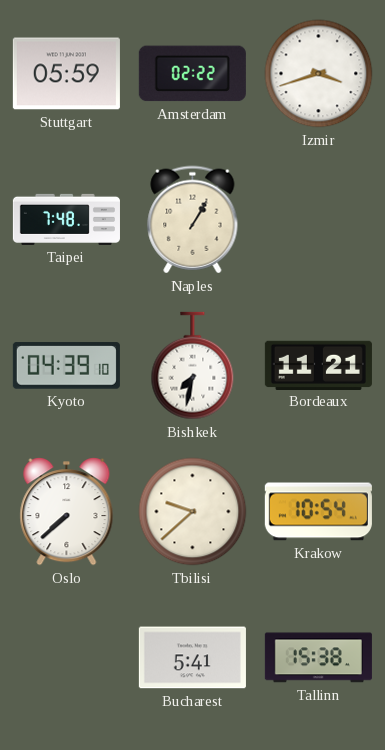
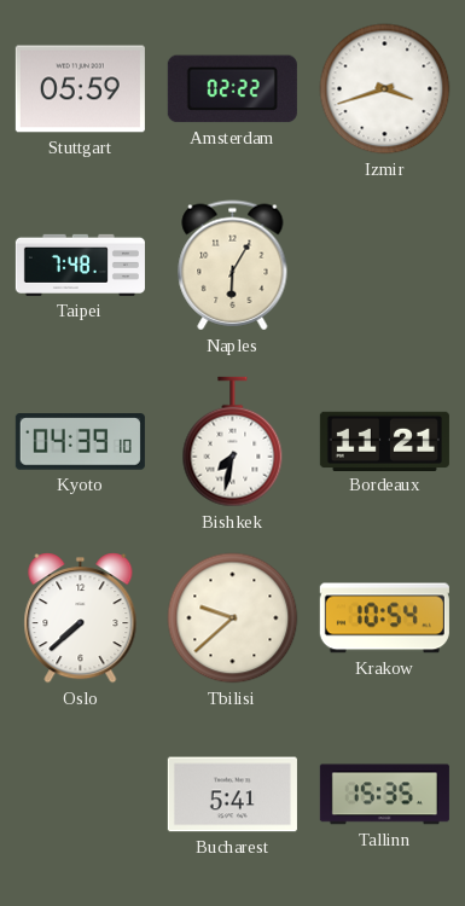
Naples: 1:05 -> 6:05 (233, 266)
Tallinn: 15:38 -> 15:35 (384, 795)
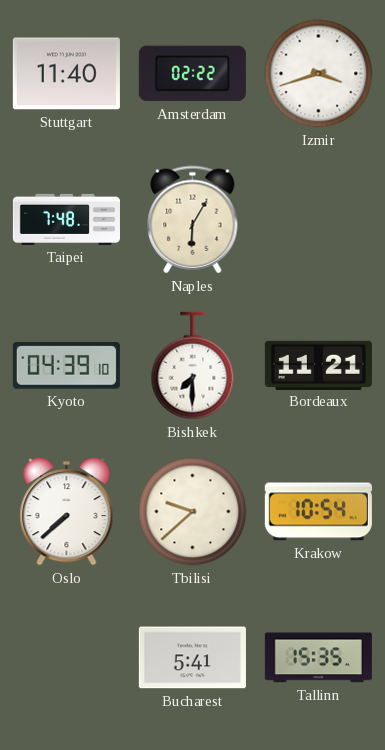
Stuttgart: 05:59 -> 11:40 (66, 74)
Bishkek: 7:32 -> 7:30 (193, 366)
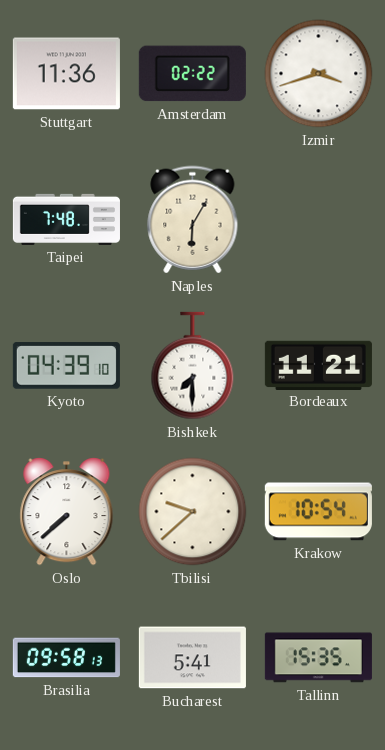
Stuttgart: 11:40 -> 11:36 (66, 74)
Brasilia: none -> 09:58 (66, 658)
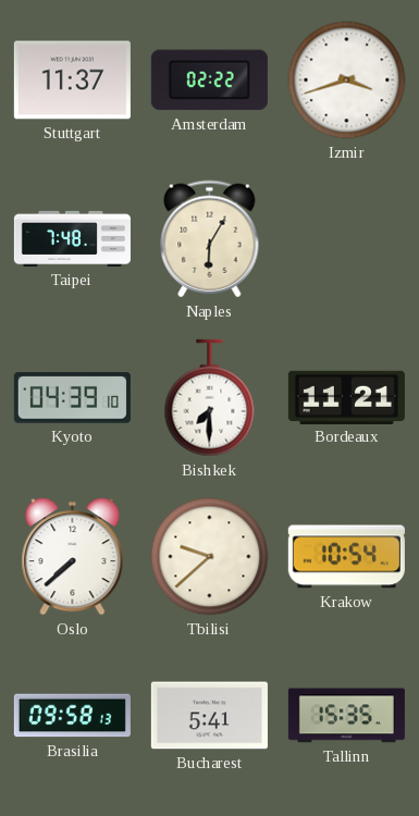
Stuttgart: 11:36 -> 11:37 (72, 81)
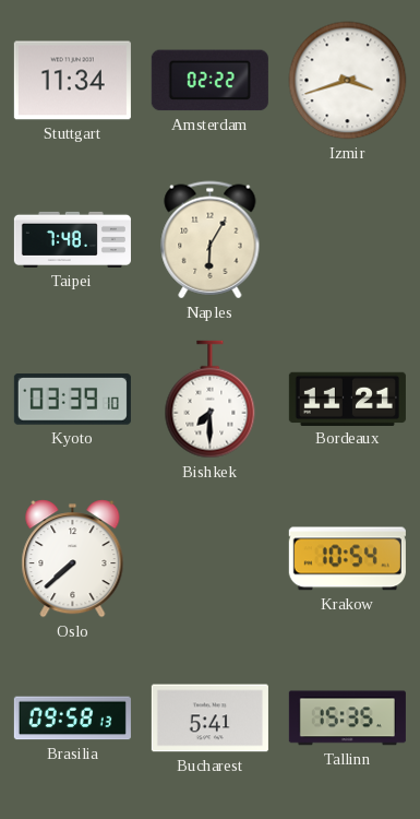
Stuttgart: 11:37 -> 11:34 (72, 81)
Kyoto: 04:39 -> 03:39 (72, 400)
Tbilisi: 9:38 -> none (210, 557)
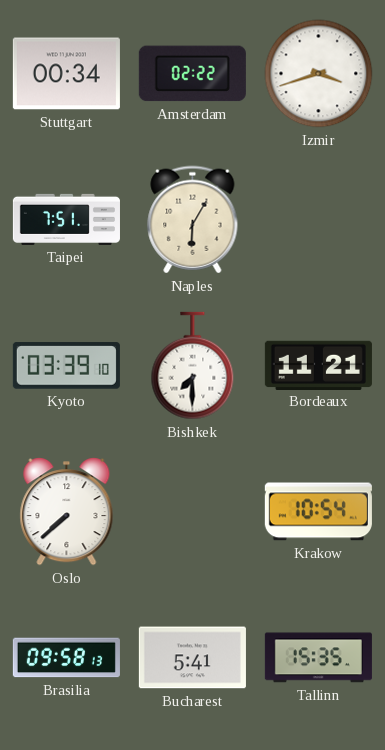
Stuttgart: 11:34 -> 00:34 (66, 74)
Taipei: 7:48 -> 7:51 (66, 219)
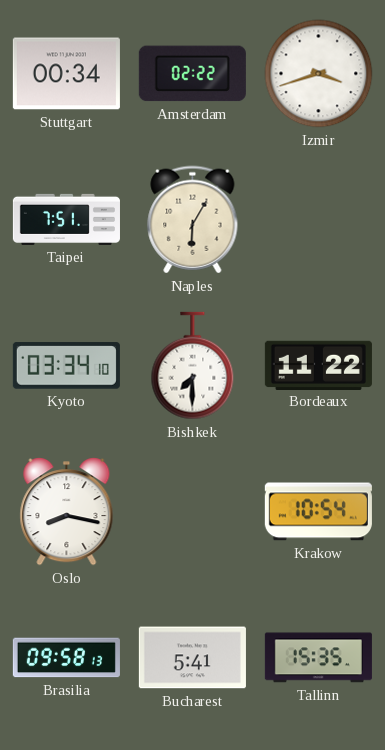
Kyoto: 03:39 -> 03:34 (66, 366)
Bordeaux: 11:21 -> 11:22 (318, 365)
Oslo: 7:38 -> 8:17 (67, 512)
